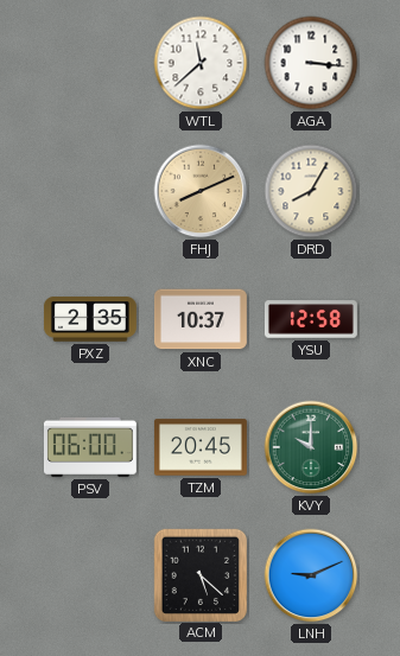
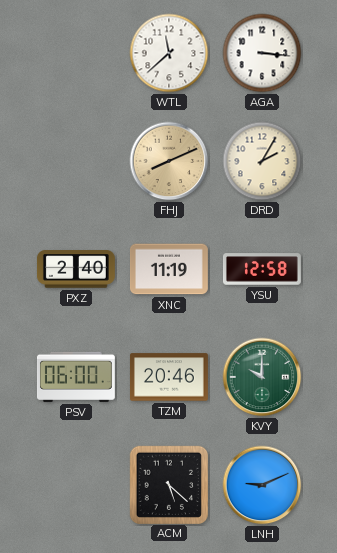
DRD: 8:05 -> 2:05 (262, 161)
PXZ: 2:35 -> 2:40 (76, 269)
XNC: 10:37 -> 11:19 (169, 269)
TZM: 20:45 -> 20:46 (169, 377)
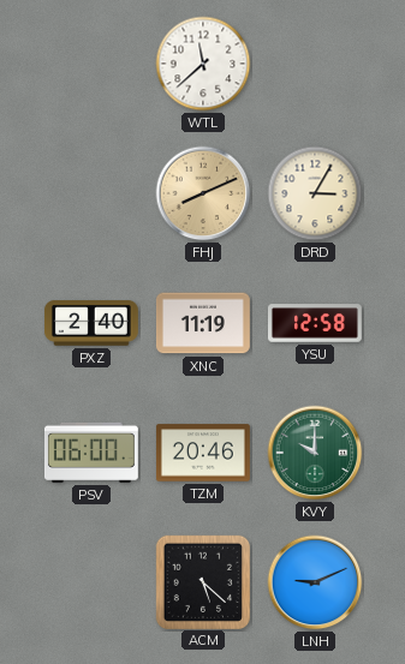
AGA: 3:16 -> none (262, 53)
DRD: 2:05 -> 3:05 (315, 193)
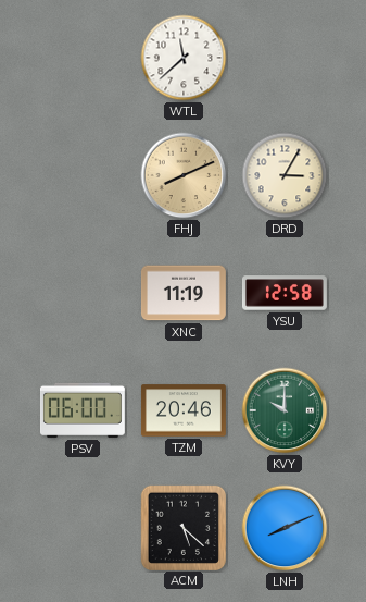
PXZ: 2:40 -> none (91, 323)
LNH: 9:11 -> 8:11 (285, 528)
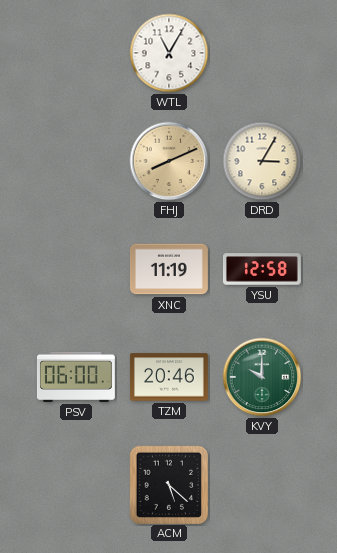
WTL: 11:38 -> 11:05 (169, 53)
LNH: 8:11 -> none (285, 528)
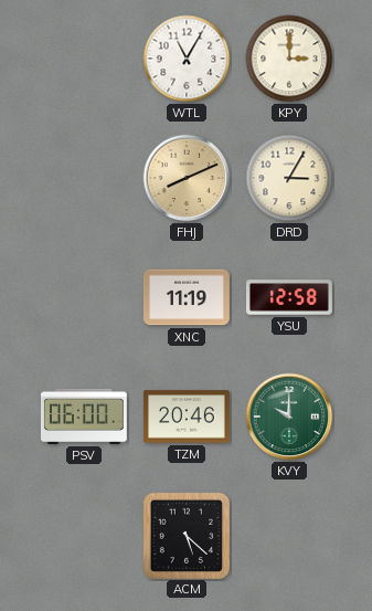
KPY: none -> 3:00 (289, 59)
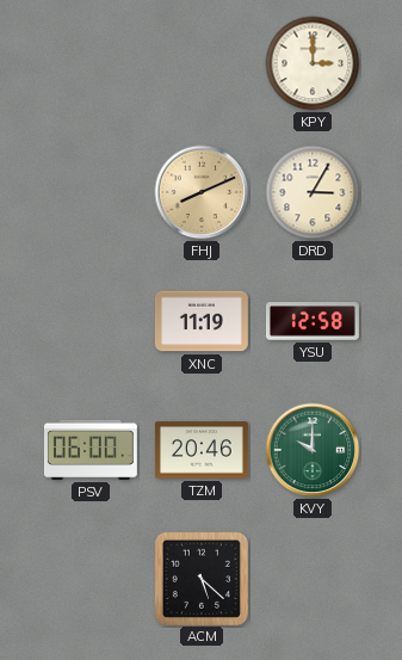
WTL: 11:05 -> none (187, 59)
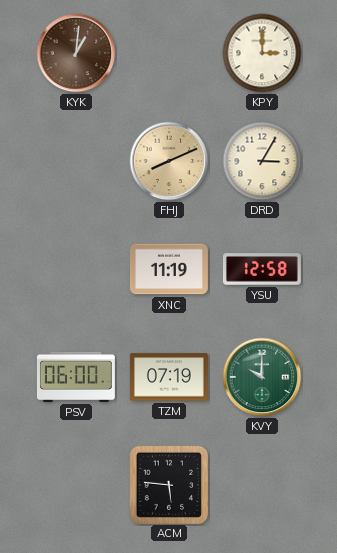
KYK: none -> 1:01 (76, 53)
TZM: 20:46 -> 07:19 (169, 377)
ACM: 5:22 -> 5:46 (168, 484)
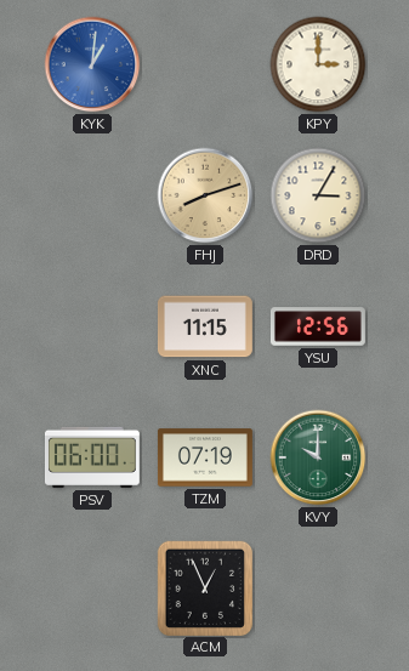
KYK dial: brown -> blue (92, 64)
FHJ: 8:11 -> 8:12 (205, 195)
XNC: 11:19 -> 11:15 (205, 326)
YSU: 12:58 -> 12:56 (318, 326)
ACM: 5:46 -> 12:56 (204, 587)
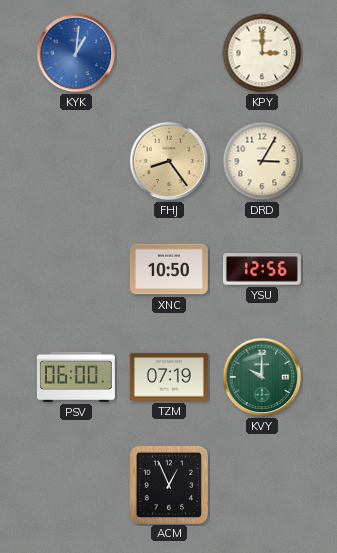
FHJ: 8:12 -> 8:24 (169, 161)
XNC: 11:15 -> 10:50 (169, 269)
